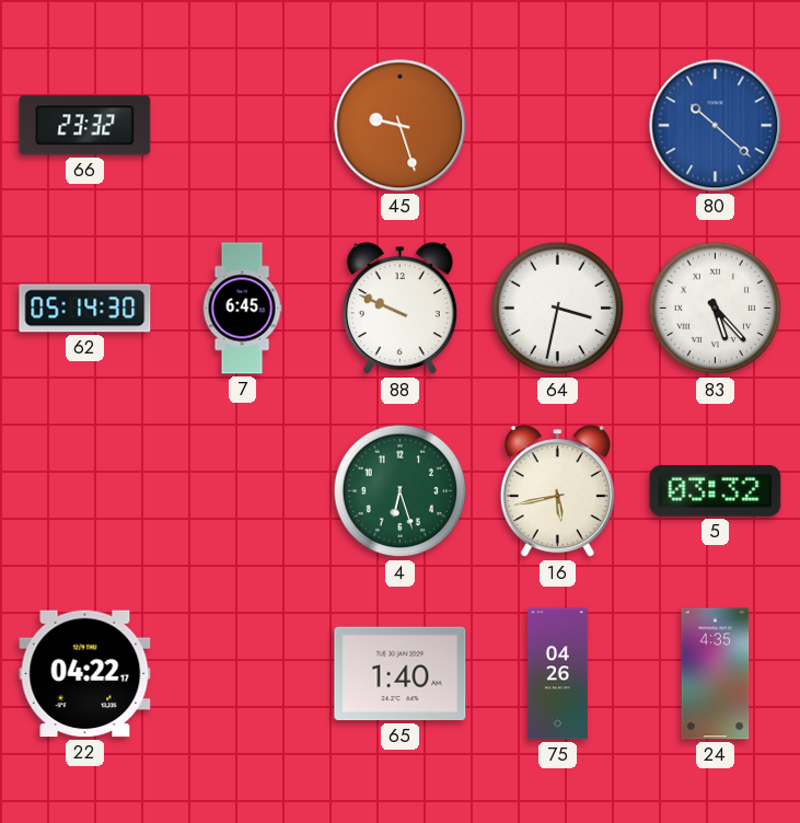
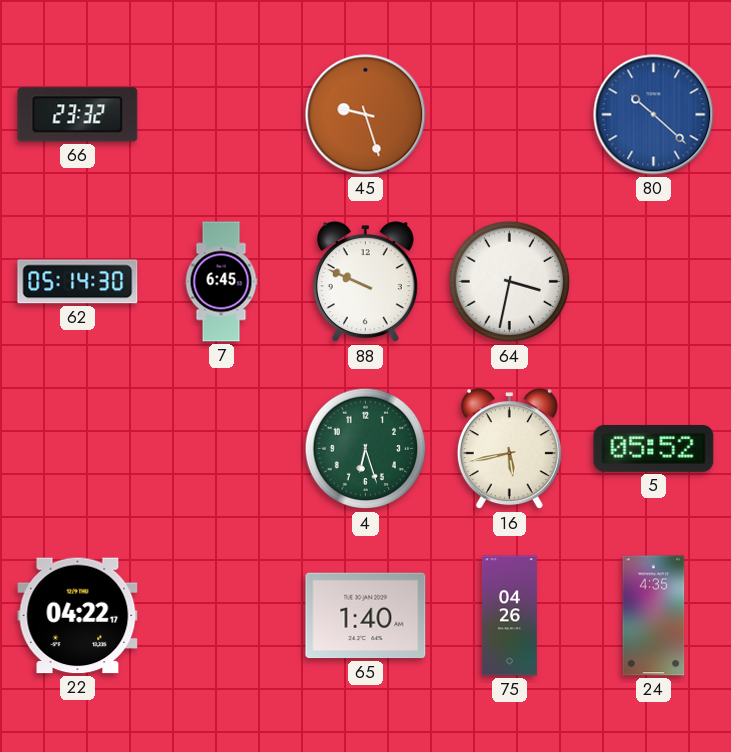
83: 5:23 -> none (716, 309)
5: 03:32 -> 05:52 (654, 448)
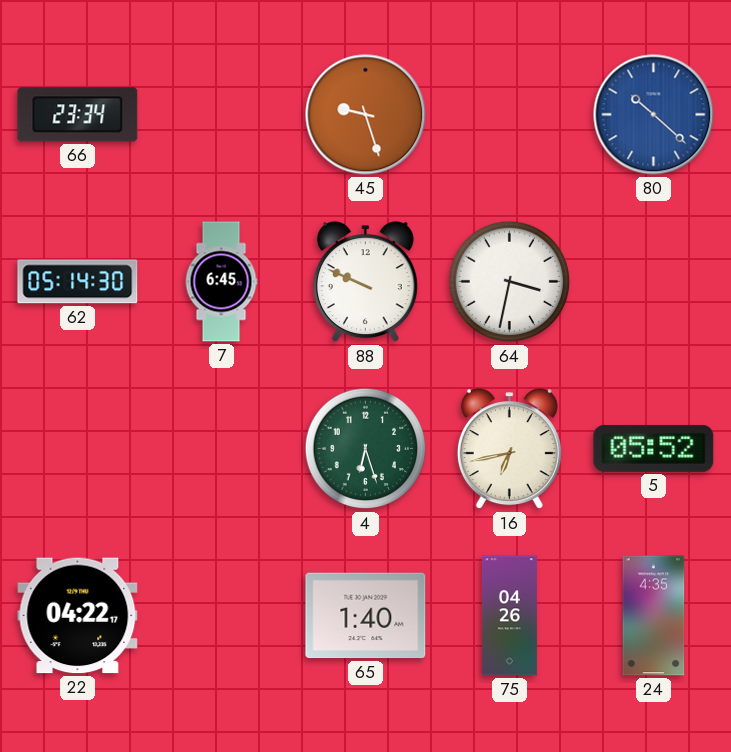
66: 23:32 -> 23:34 (78, 115)
16: 5:43 -> 6:43 (509, 449)
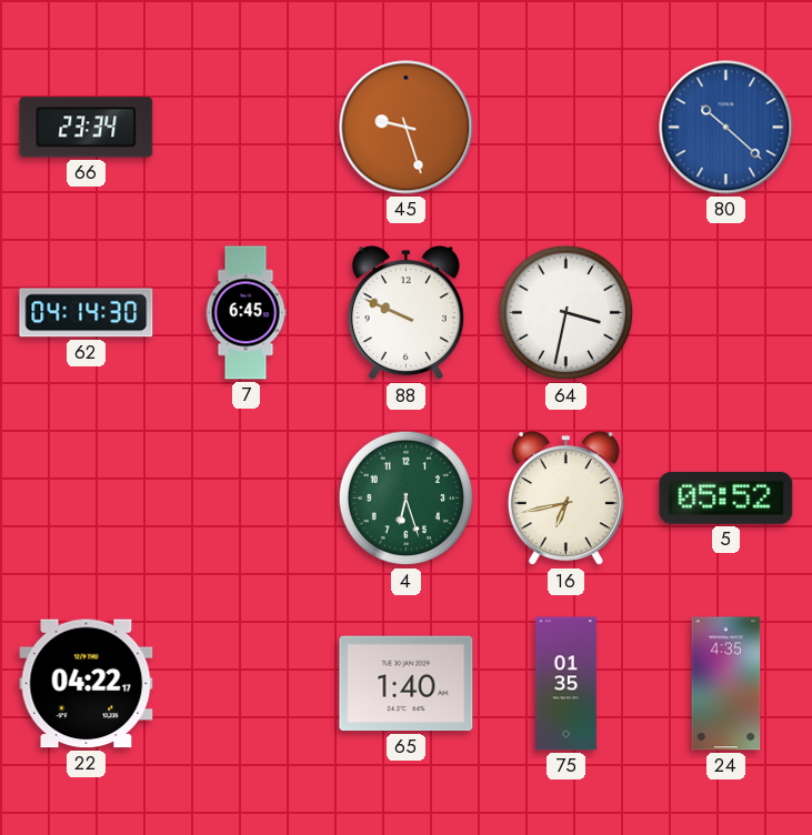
62: 05:14 -> 04:14 (87, 313)
75: 04:26 -> 01:35 (565, 684)
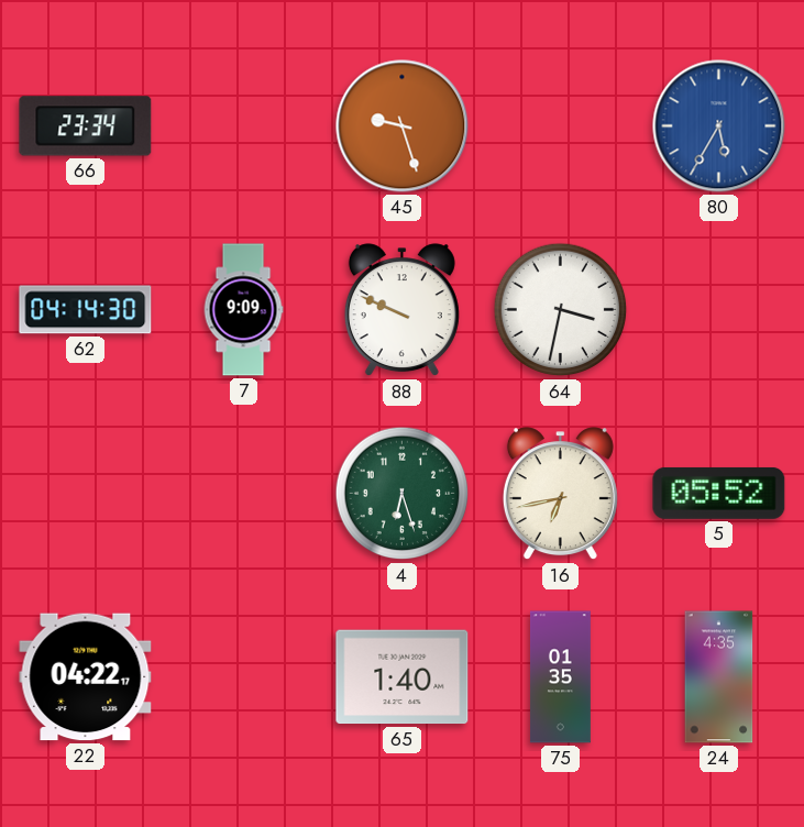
80: 10:22 -> 5:35 (719, 126)
7: 6:45 -> 9:09 (243, 310)
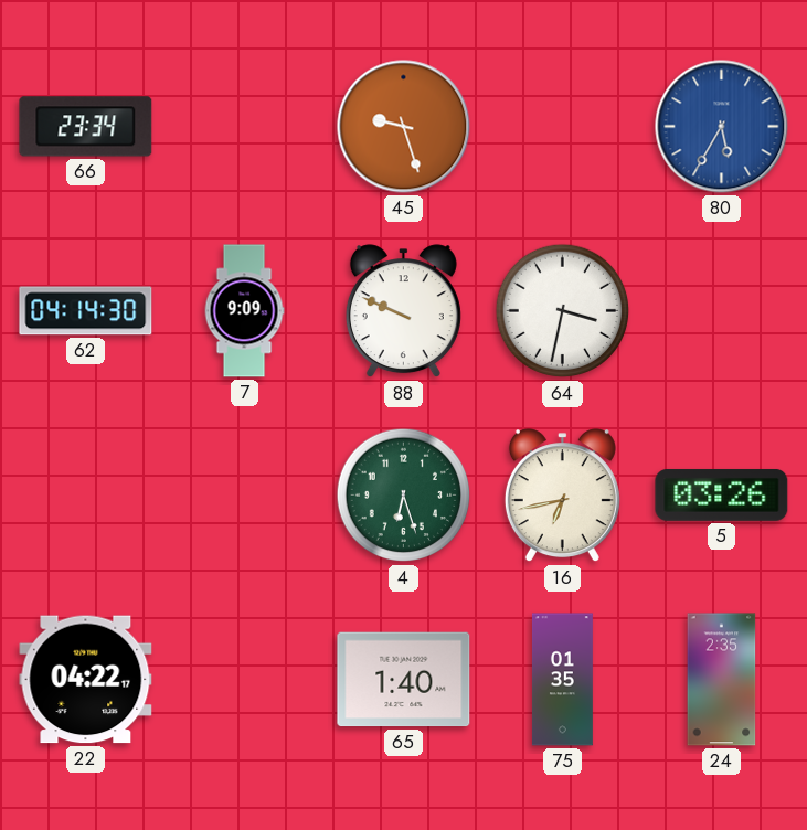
5: 05:52 -> 03:26 (722, 494)
24: 4:35 -> 2:35 (722, 680)
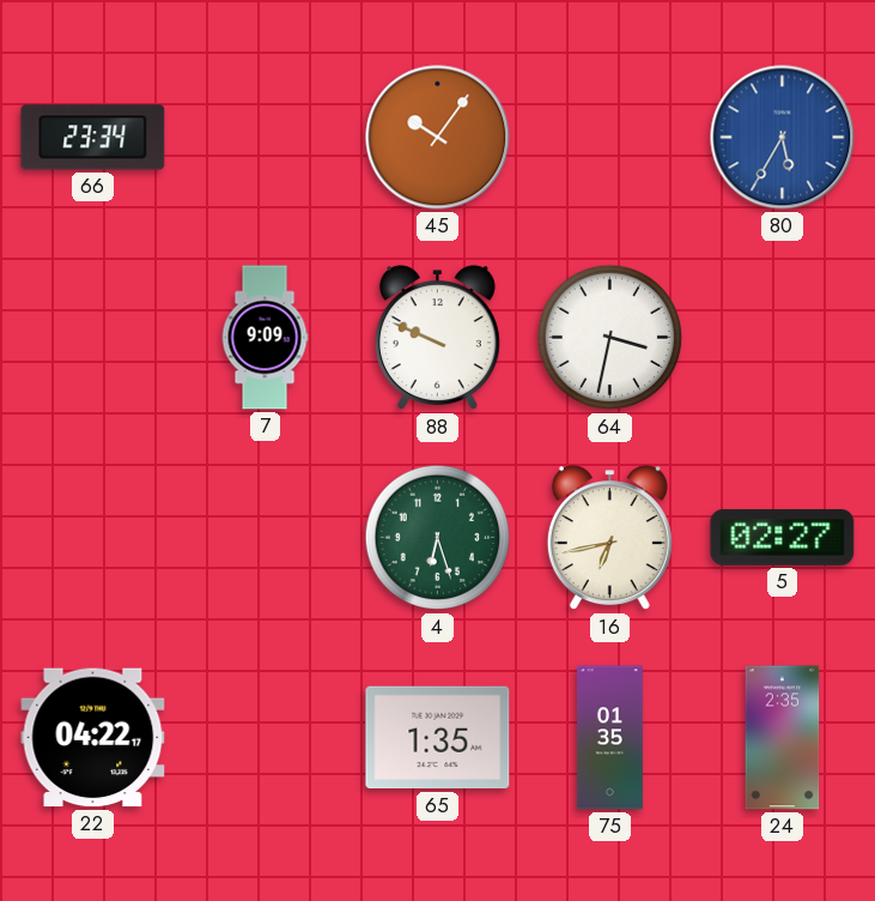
45: 9:27 -> 10:06 (438, 138)
62: 04:14 -> none (86, 311)
5: 03:26 -> 02:27 (783, 537)
65: 1:40 -> 1:35 (438, 738)
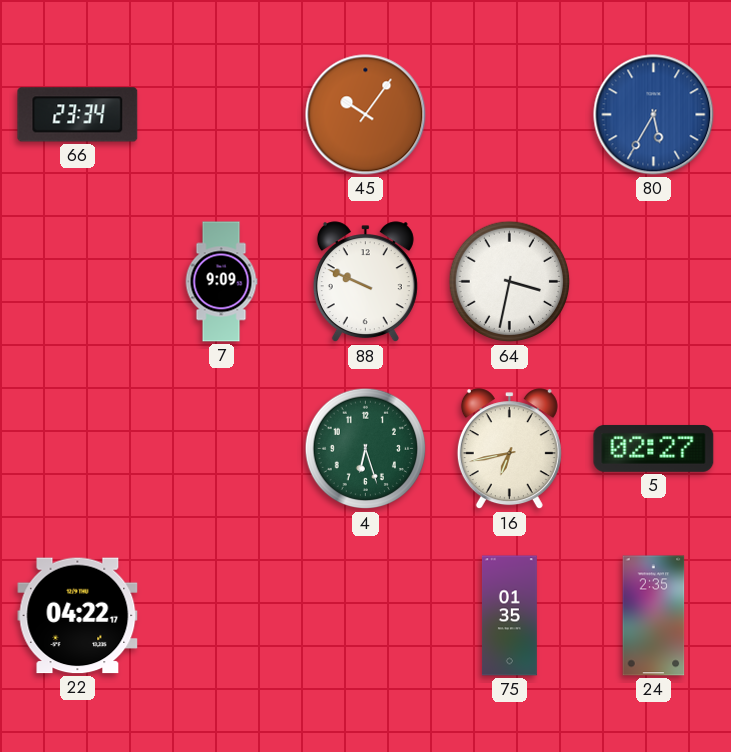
65: 1:35 -> none (438, 738)
